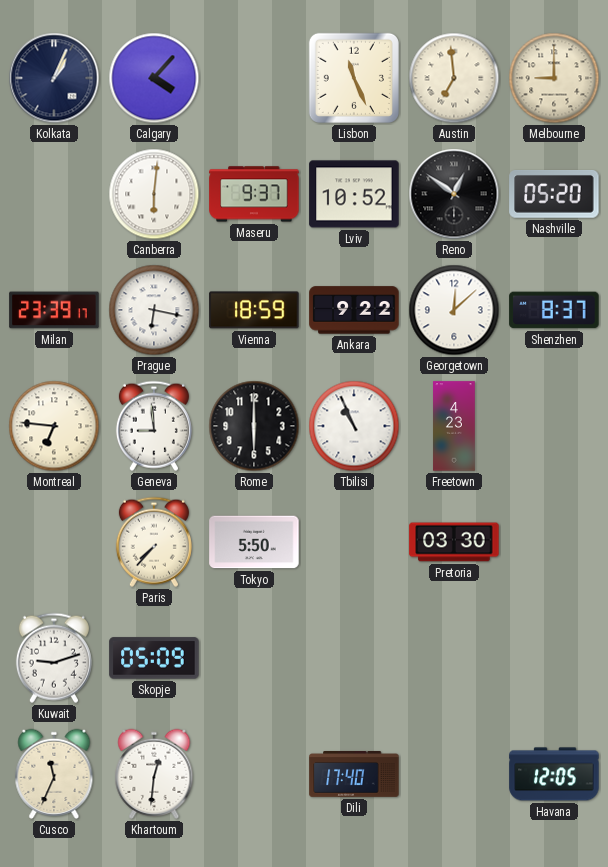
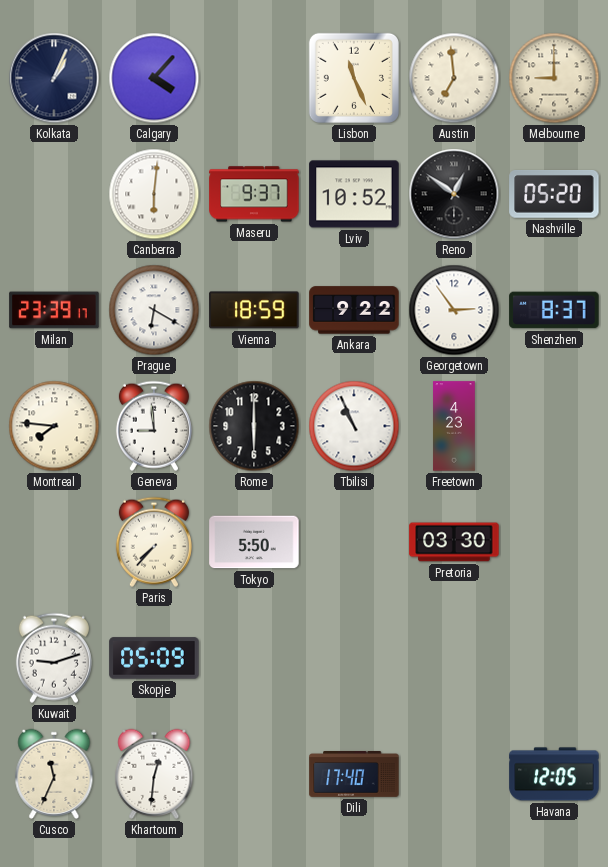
Prague: 6:17 -> 6:20 (154, 310)
Georgetown: 12:08 -> 2:54 (454, 310)
Montreal: 6:46 -> 7:46 (54, 426)
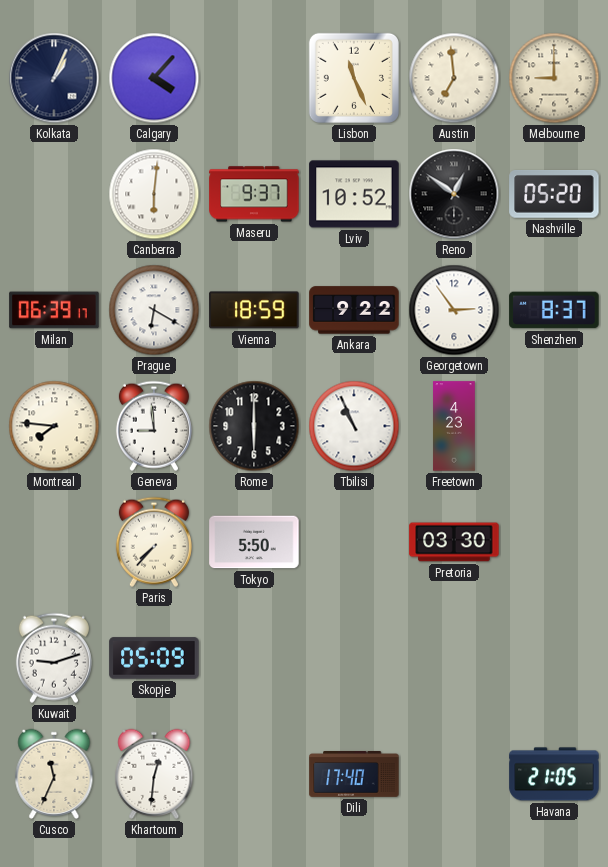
Milan: 23:39 -> 06:39 (54, 310)
Havana: 12:05 -> 21:05 (554, 774)
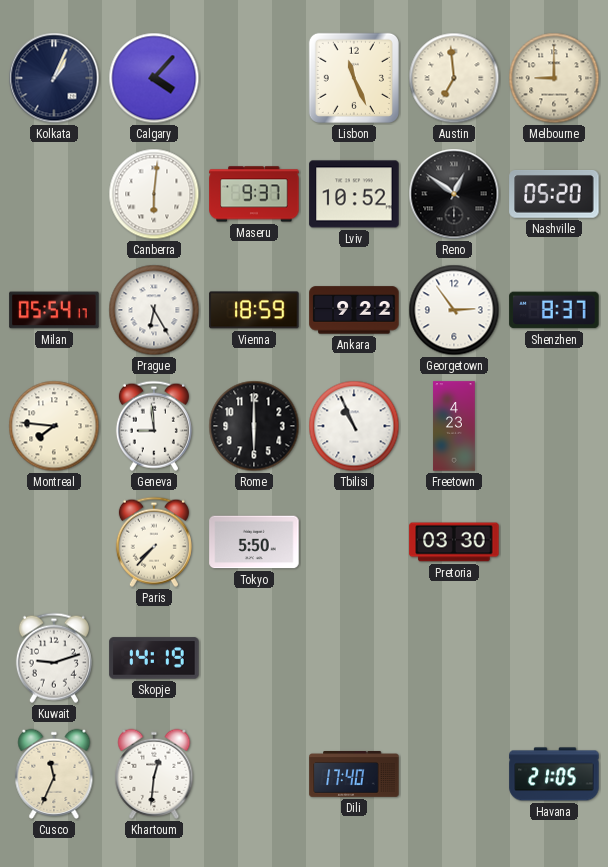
Milan: 06:39 -> 05:54 (54, 310)
Prague: 6:20 -> 6:25 (154, 310)
Skopje: 05:09 -> 14:19 (154, 658)
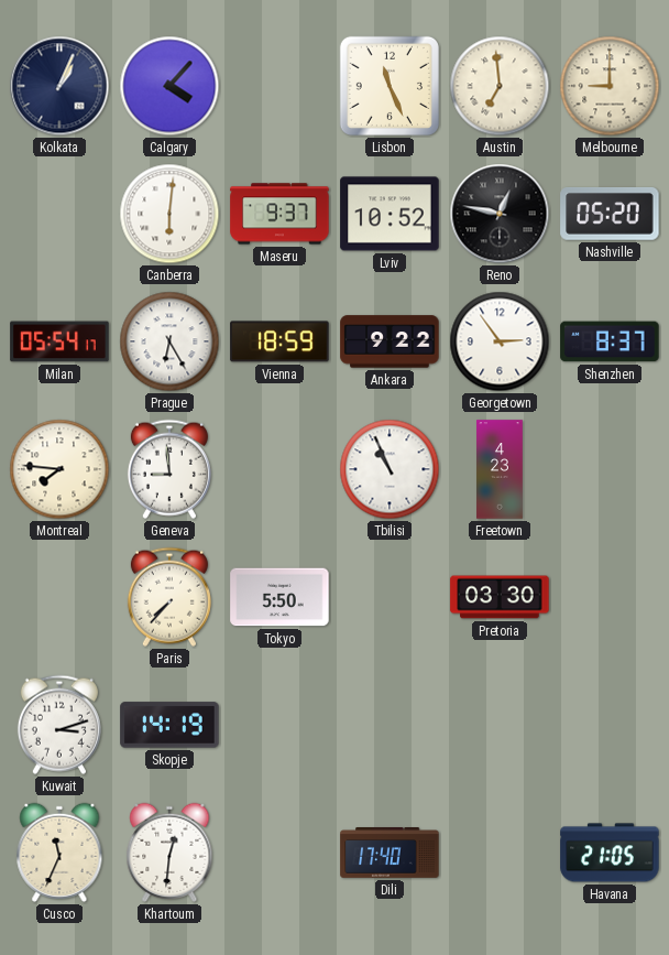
Reno: 12:51 -> 12:47 (500, 214)
Rome: 6:00 -> none (254, 426)
Kuwait: 9:12 -> 3:12 (59, 725)
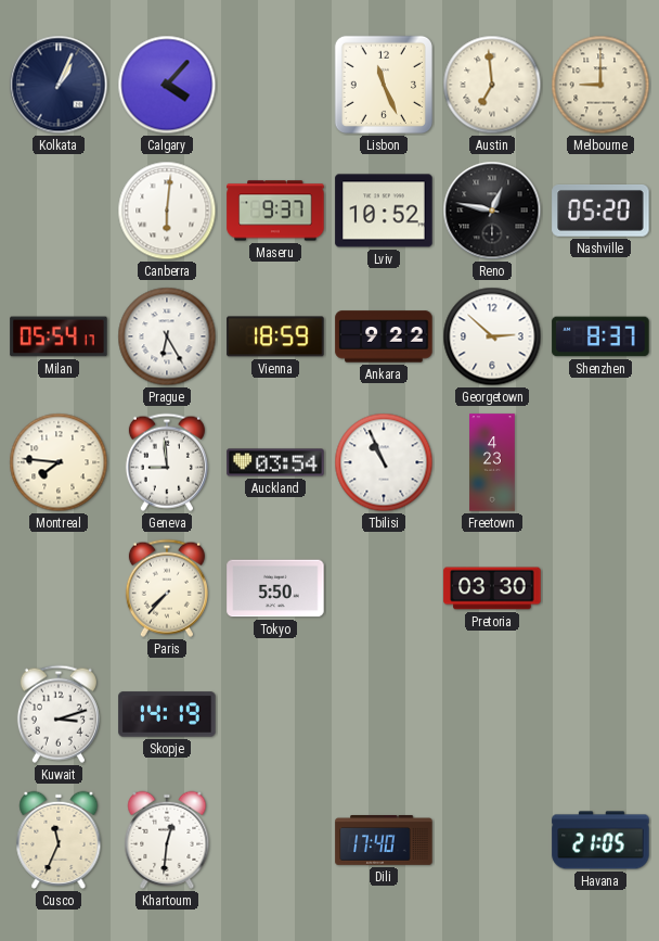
Georgetown: 2:54 -> 2:52 (492, 336)
Auckland: none -> 03:54 (275, 462)
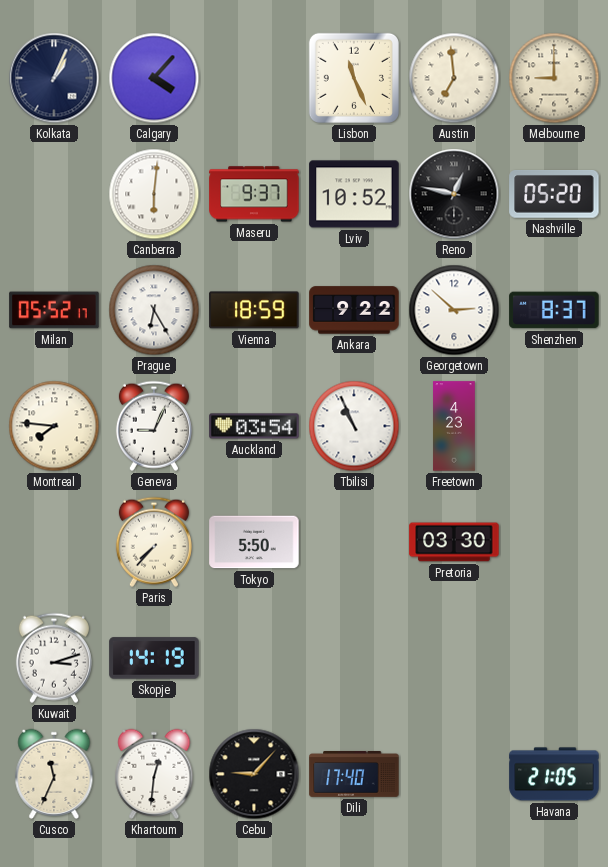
Milan: 05:54 -> 05:52 (54, 310)
Geneva: 8:59 -> 9:04 (154, 426)
Cebu: none -> 9:07 (254, 774)
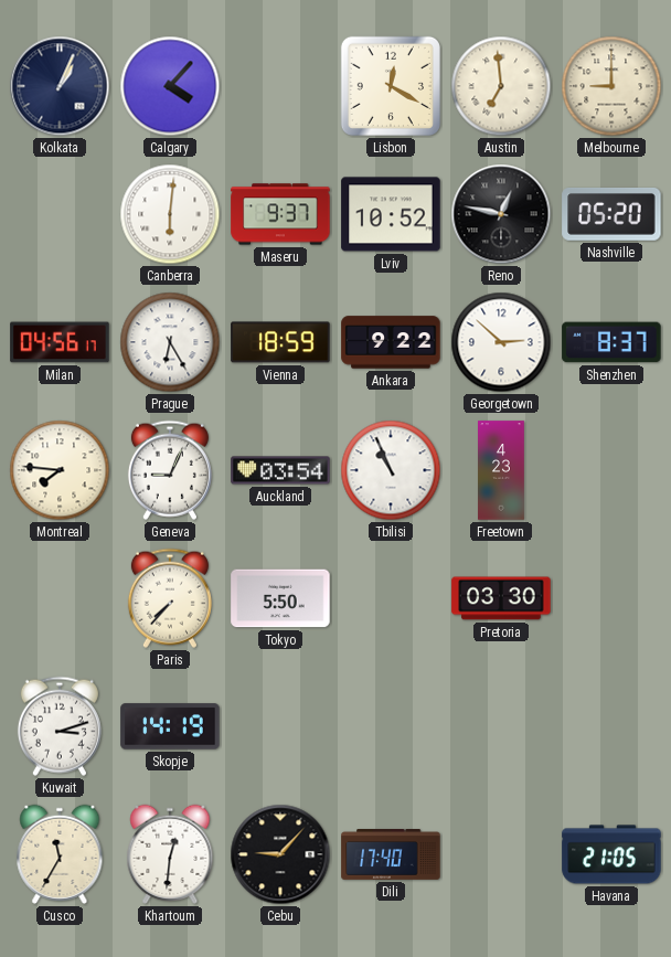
Lisbon: 11:26 -> 12:20 (391, 86)
Milan: 05:52 -> 04:56 (60, 342)
Cusco: 11:34 -> 11:35 (60, 854)
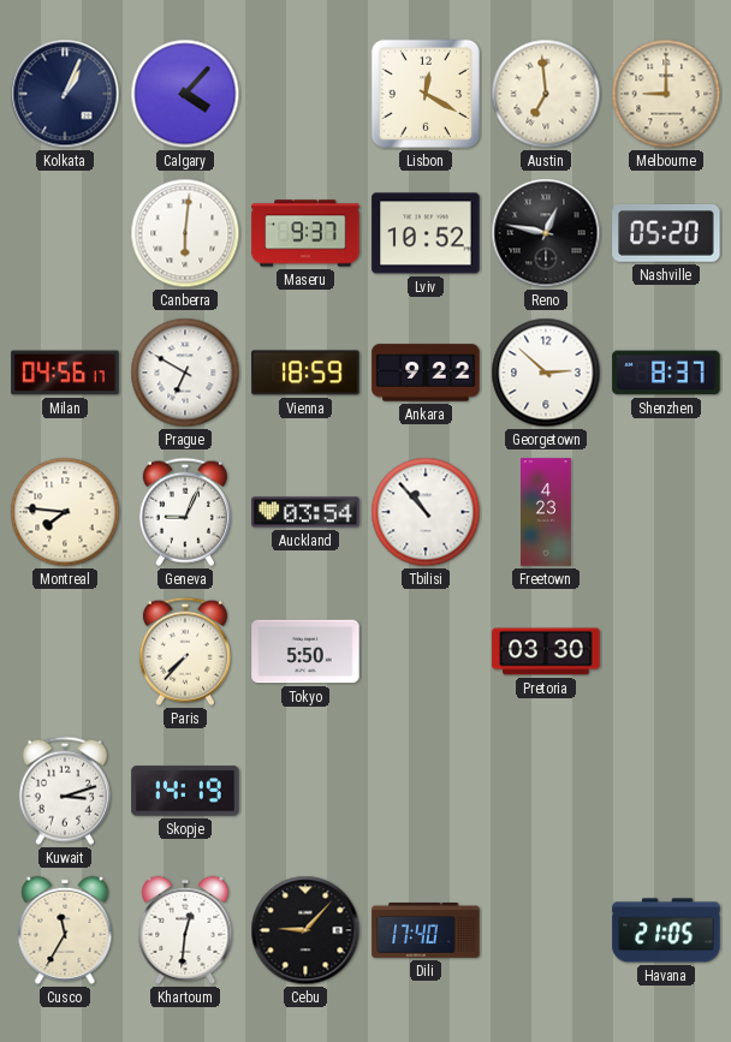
Prague: 6:25 -> 6:50 (185, 373)
Tbilisi: 10:56 -> 10:53 (426, 512)
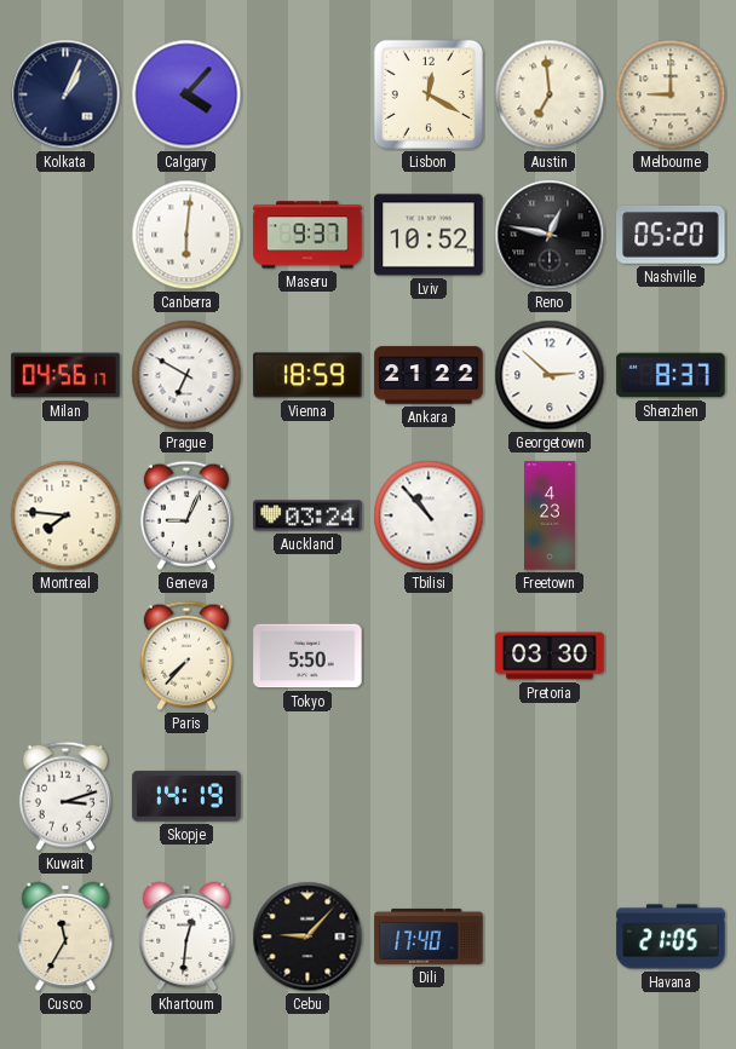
Ankara: 9:22 -> 21:22 (429, 375)
Auckland: 03:54 -> 03:24 (307, 515)
